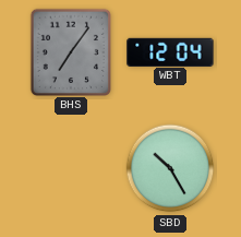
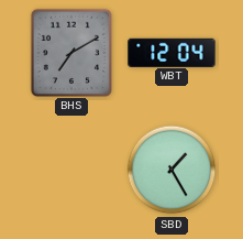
BHS: 7:06 -> 7:10 (70, 52)
SBD: 10:25 -> 1:25 (172, 170)
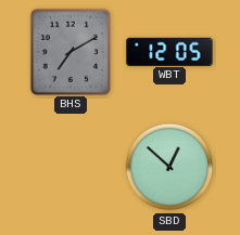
WBT: 12:04 -> 12:05 (169, 51)
SBD: 1:25 -> 12:52 (169, 167)
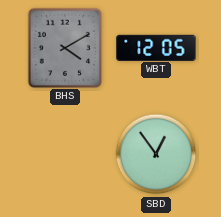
BHS: 7:10 -> 4:10 (64, 47)
SBD: 12:52 -> 12:54 (156, 154)
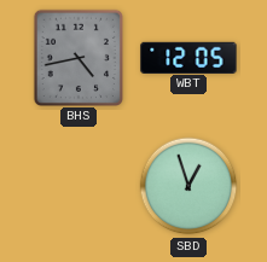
BHS: 4:10 -> 4:43 (77, 57)
SBD: 12:54 -> 12:57 (188, 186)
